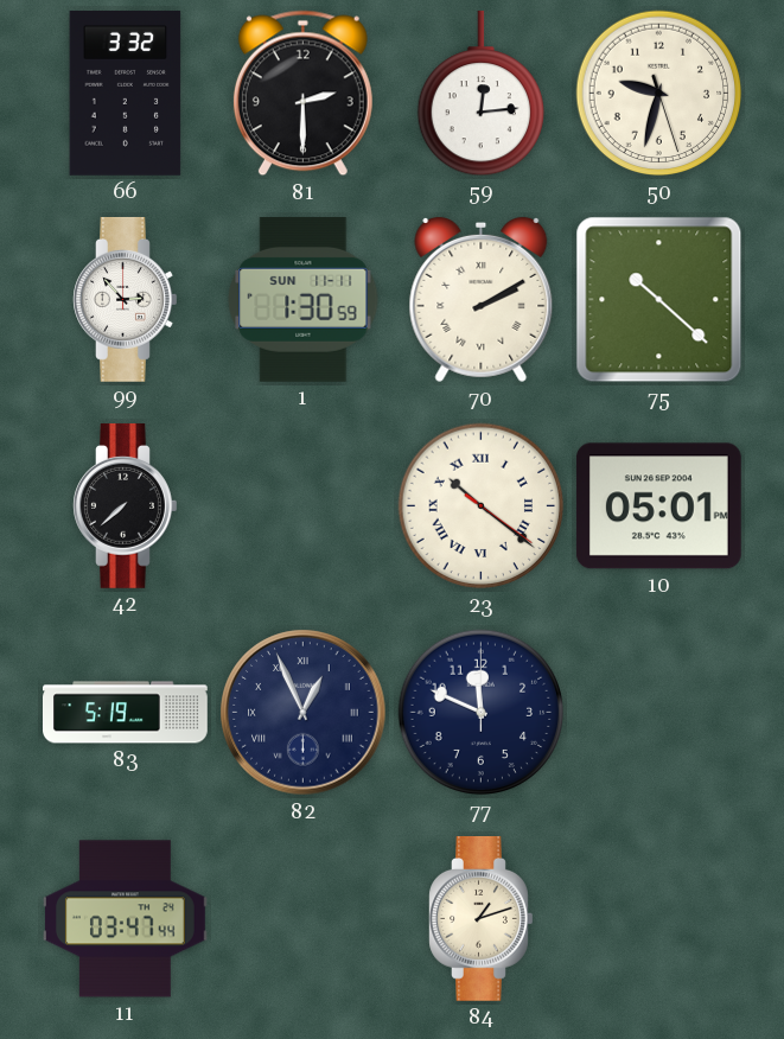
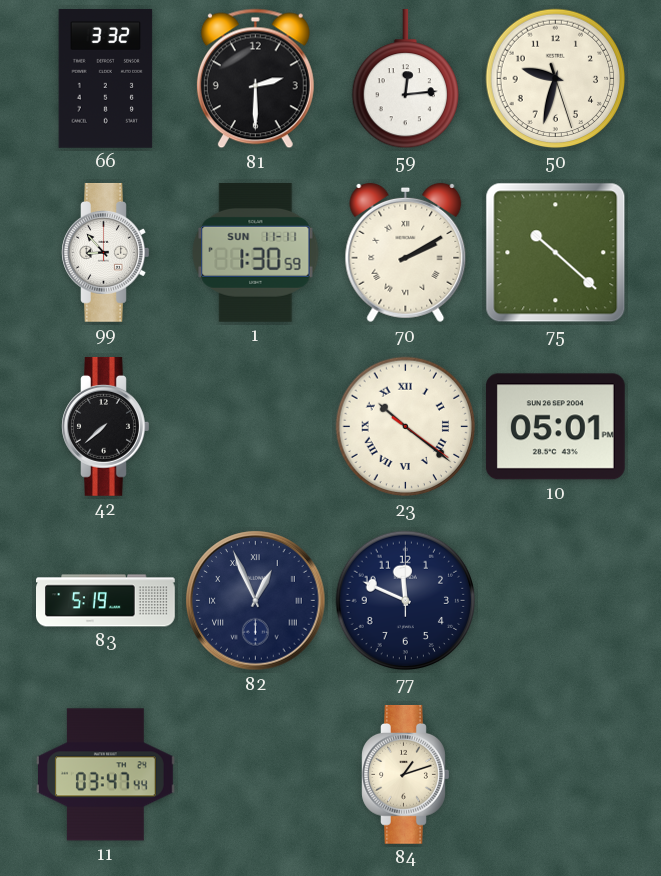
99: 2:53 -> 8:53 (106, 253)
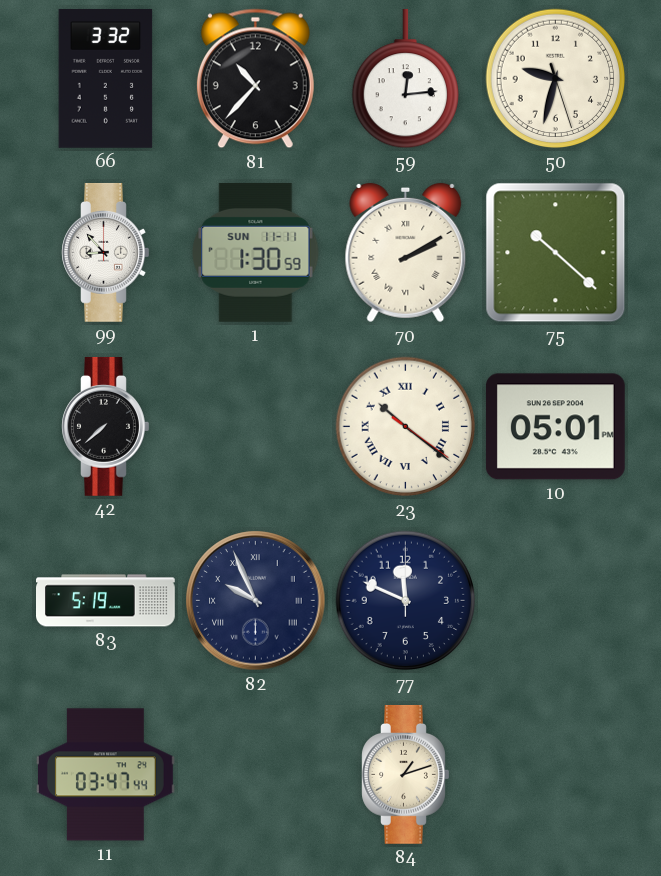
81: 2:30 -> 10:37 (255, 79)
82: 12:56 -> 9:56 (256, 601)
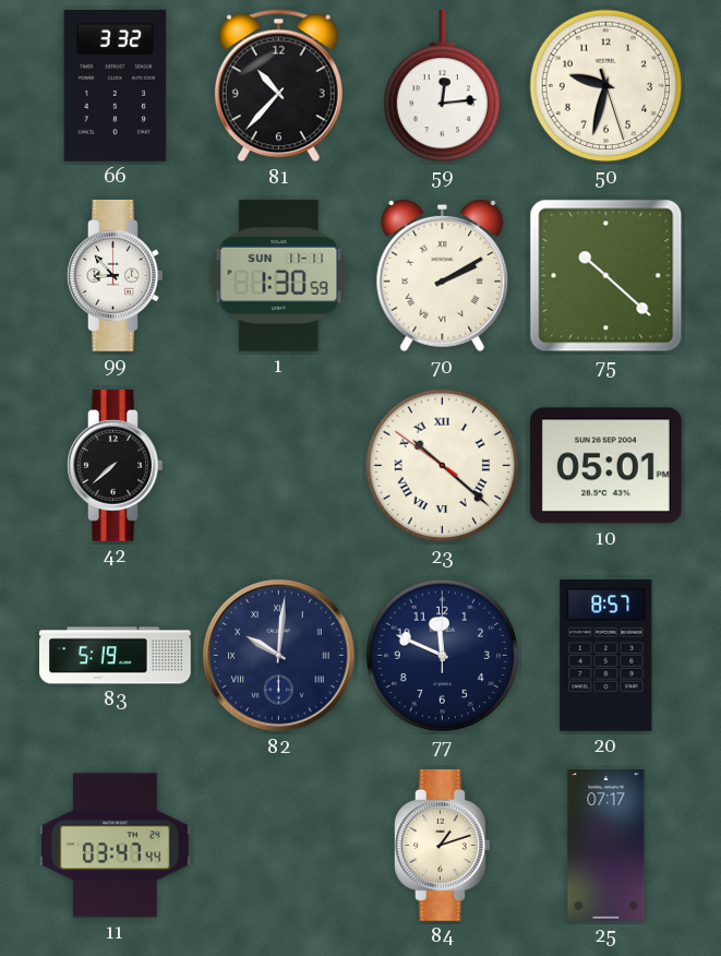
23: 10:21:21 -> 10:21:51 (443, 466)
82: 9:56 -> 10:01 (279, 656)
20: none -> 8:57 (606, 655)
25: none -> 07:17 (606, 846)
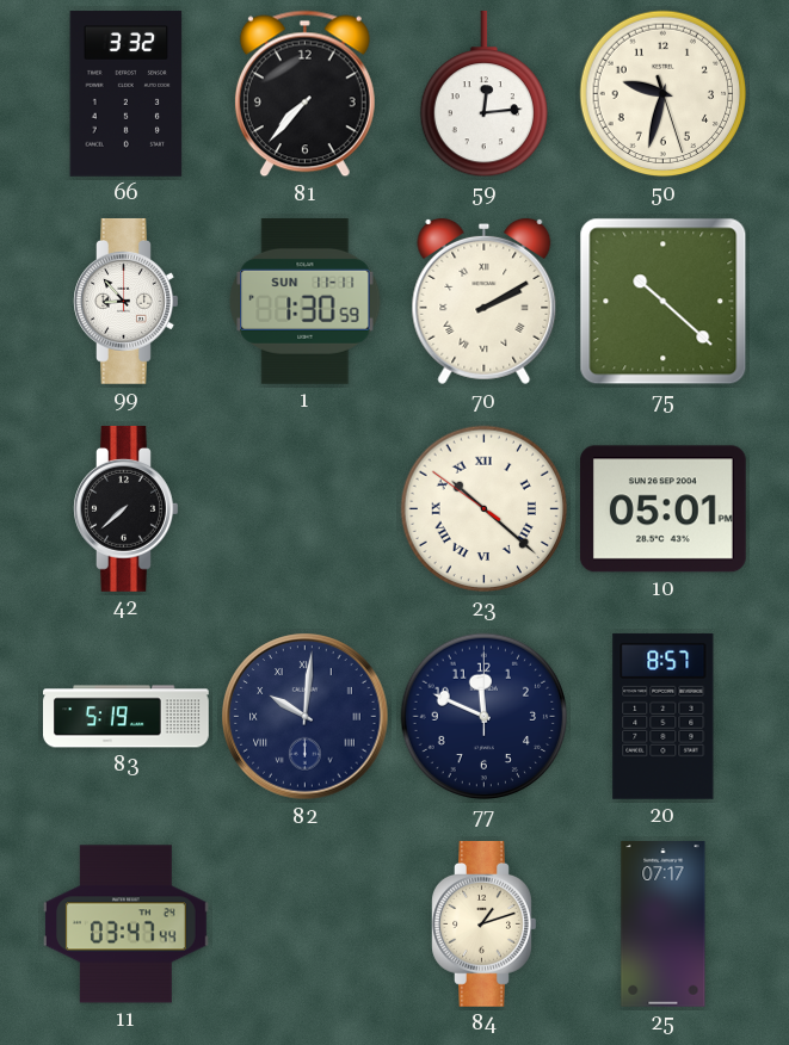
81: 10:37 -> 7:37 (304, 94)
